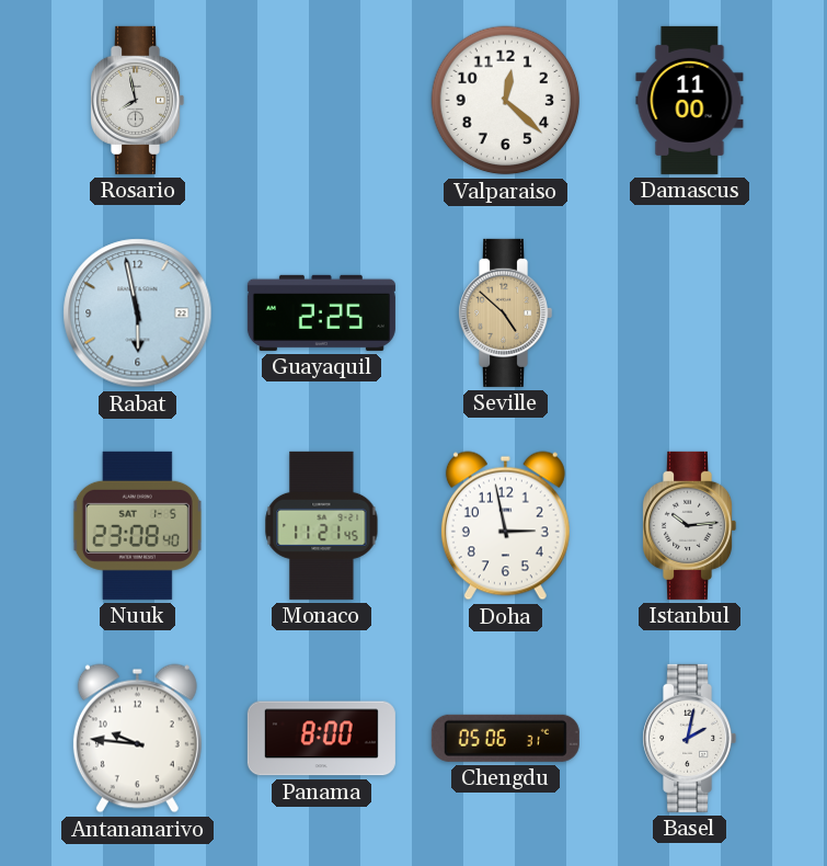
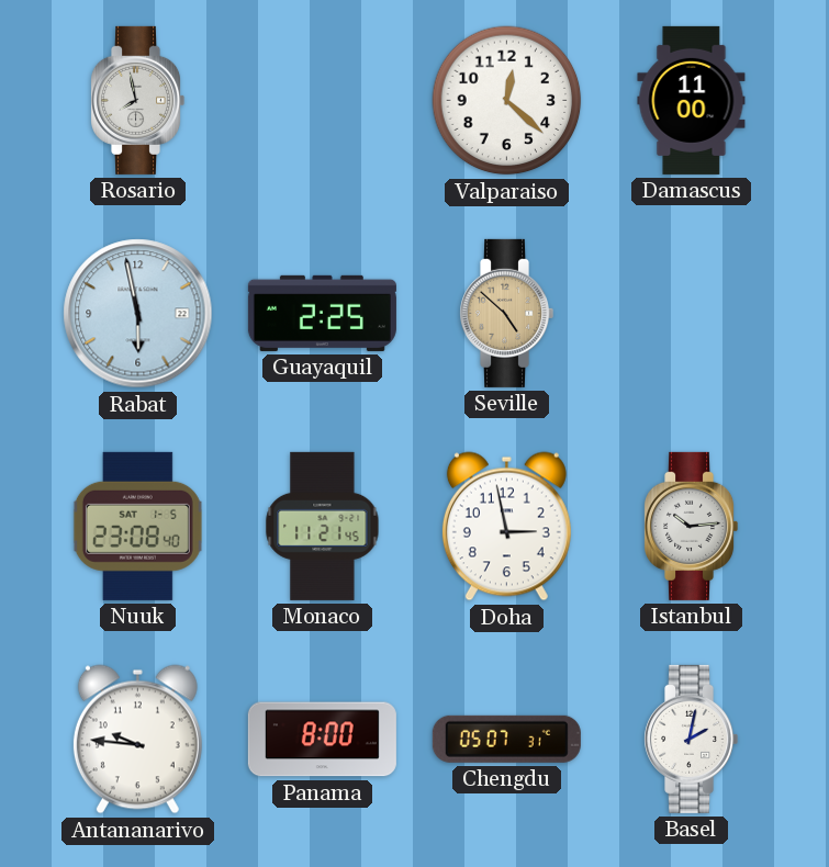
Chengdu: 05:06 -> 05:07 (506, 739)
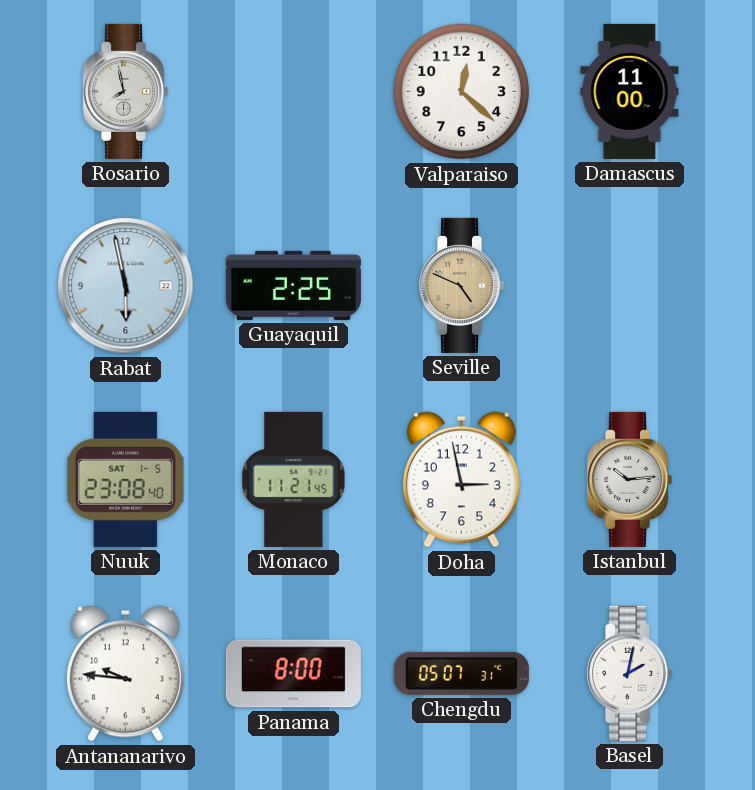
Seville: 4:52 -> 4:49 (462, 285)
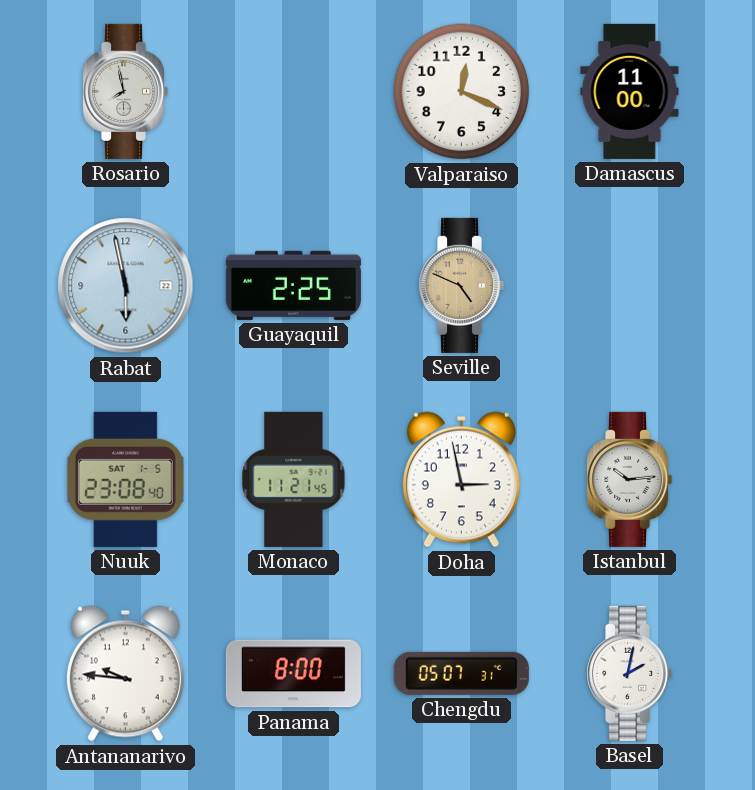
Valparaiso: 12:22 -> 12:19 (462, 92)
